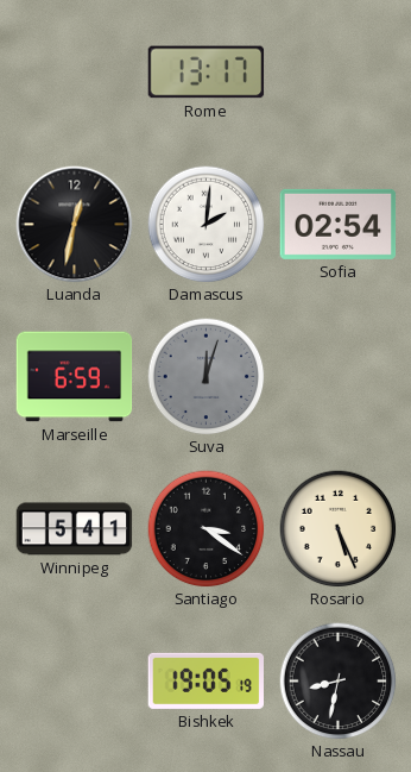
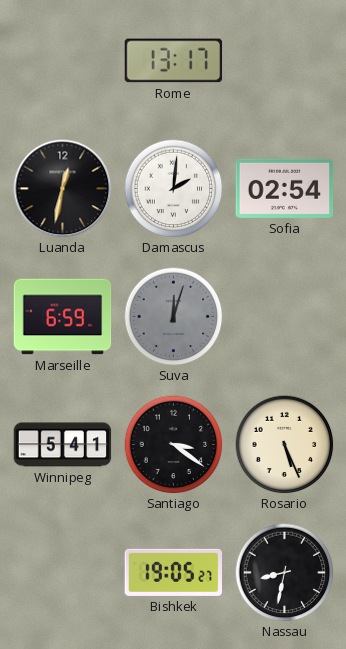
Bishkek: 19:05:19 -> 19:05:27 (173, 572)
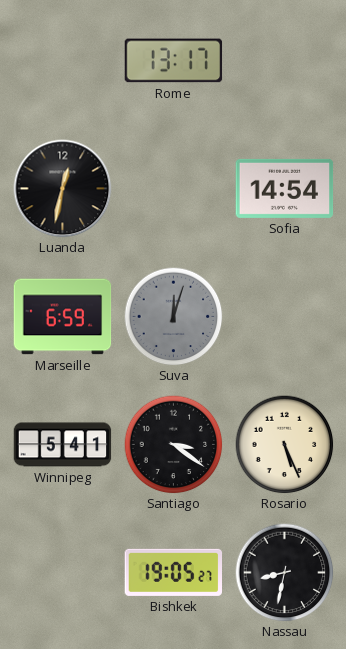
Damascus: 2:01 -> none (174, 189)
Sofia: 02:54 -> 14:54 (285, 188)
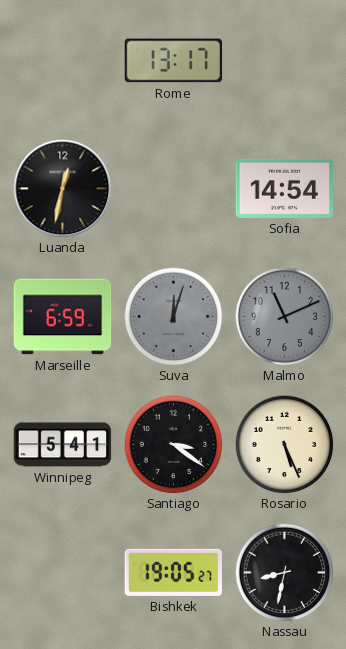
Malmo: none -> 11:11 (285, 317)
